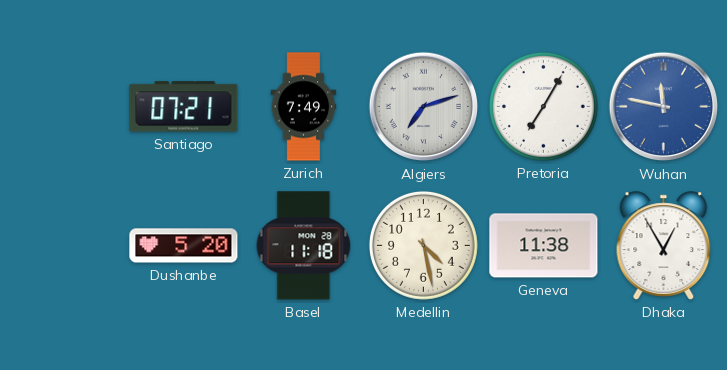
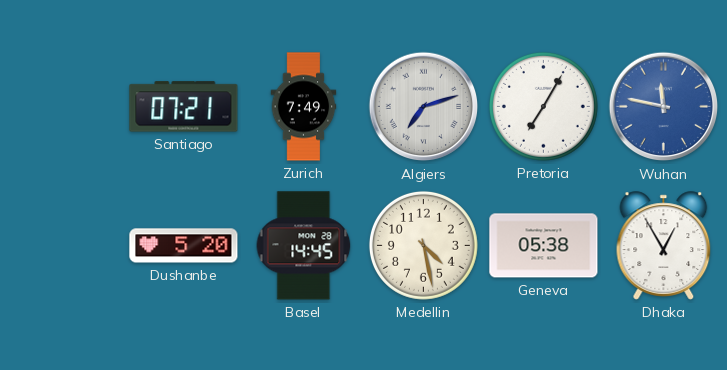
Basel: 11:18 -> 14:45 (304, 246)
Geneva: 11:38 -> 05:38 (544, 246)
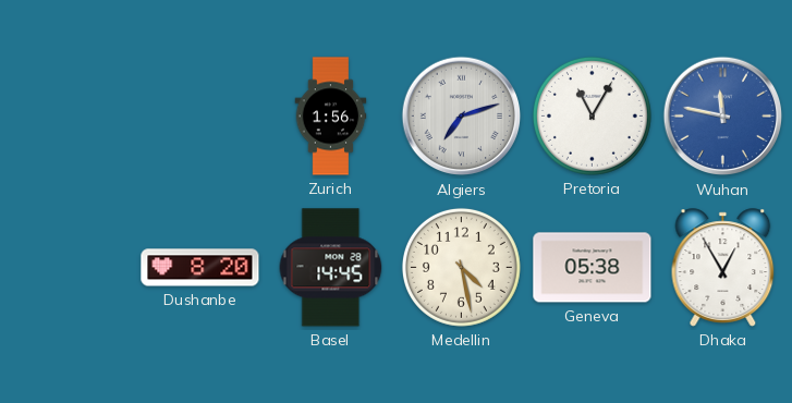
Santiago: 07:21 -> none (184, 107)
Zurich: 7:49 -> 1:56 (331, 117)
Pretoria: 7:05 -> 11:05 (592, 115)
Dushanbe: 5:20 -> 8:20 (200, 268)
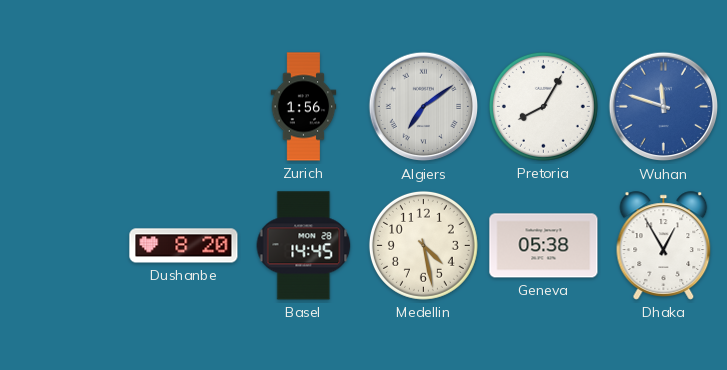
Algiers: 7:12 -> 7:09 (424, 107)
Pretoria: 11:05 -> 8:05 (543, 106)
Wuhan: 11:47 -> 11:48 (664, 107)
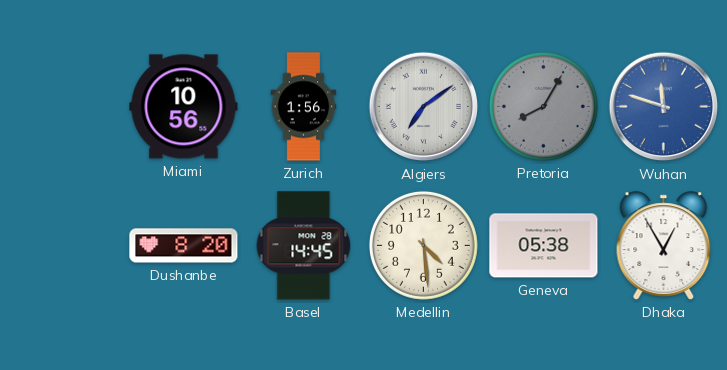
Miami: none -> 10:56 (184, 107)
Pretoria dial: white -> grey (543, 106)
Medellin: 4:28 -> 4:29 (423, 245)
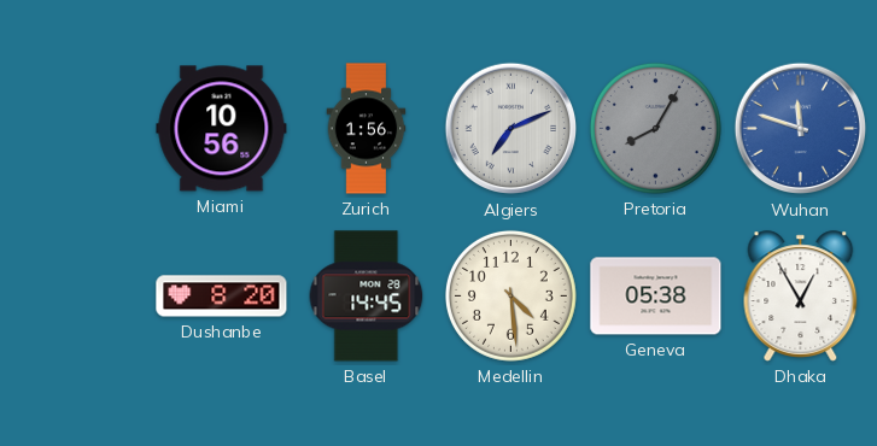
Algiers: 7:09 -> 7:11 (511, 129)
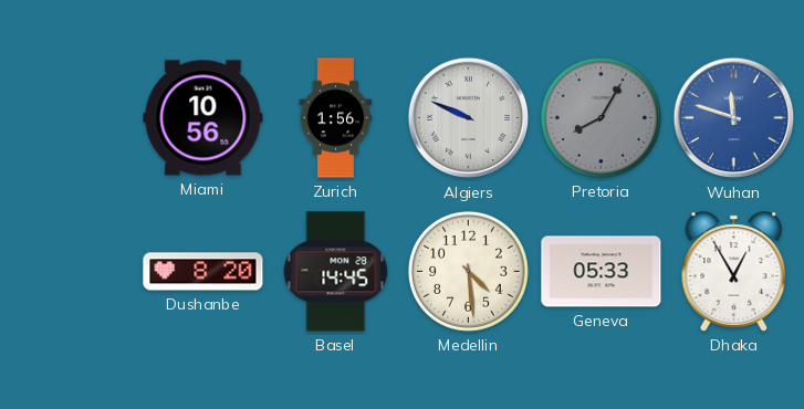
Algiers: 7:11 -> 9:49 (469, 118)
Geneva: 05:38 -> 05:33 (602, 272)
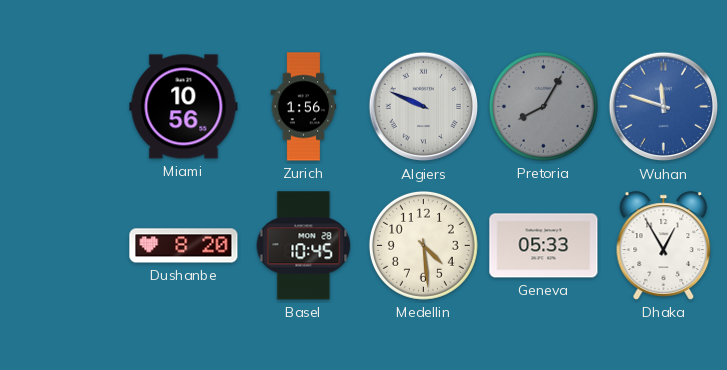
Basel: 14:45 -> 10:45 (304, 246)
